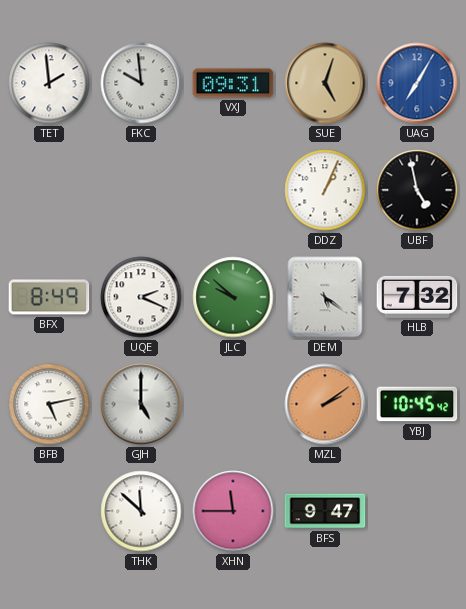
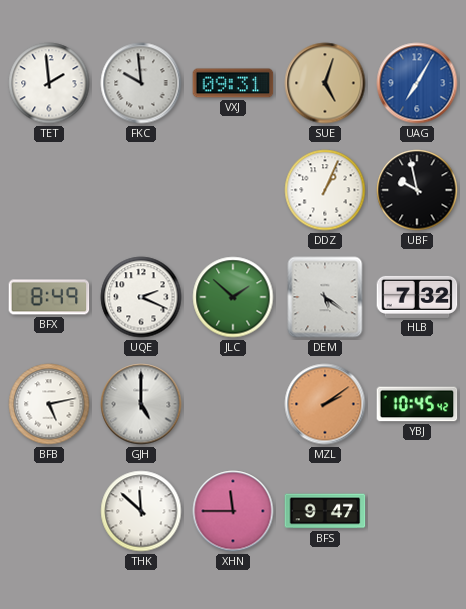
UBF: 4:58 -> 9:58 (417, 190)
JLC: 9:52 -> 1:52 (233, 297)
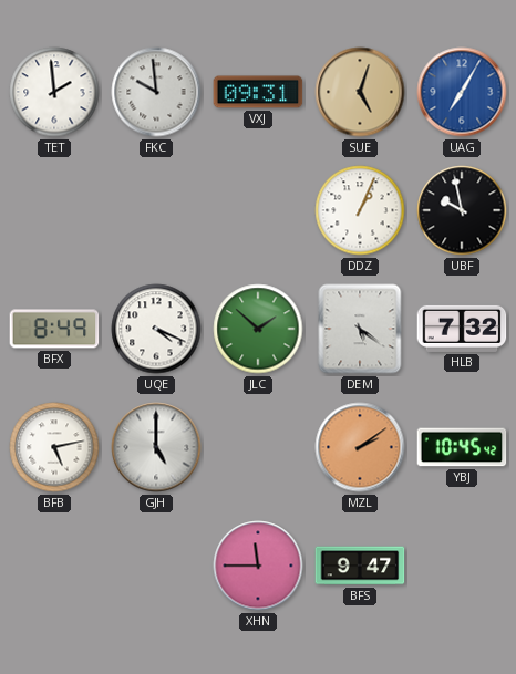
UQE: 2:19 -> 4:19 (156, 329)
THK: 11:52 -> none (141, 511)
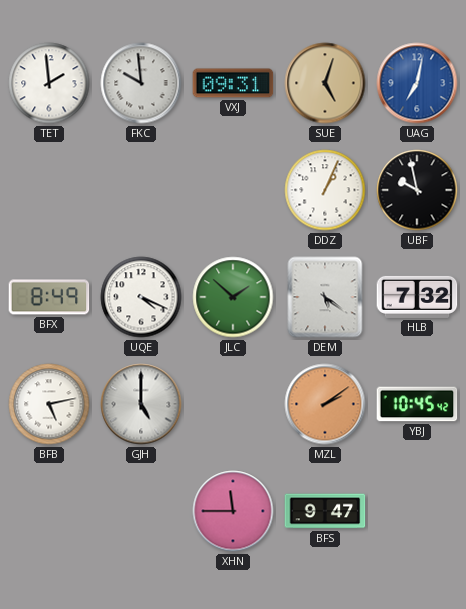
UAG: 7:05 -> 7:02 (417, 83)
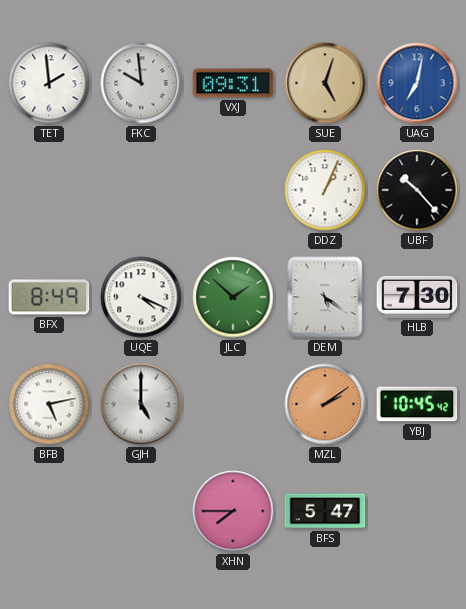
UBF: 9:58 -> 10:23 (417, 190)
HLB: 7:32 -> 7:30 (417, 297)
XHN: 11:45 -> 7:45 (233, 511)
BFS: 9:47 -> 5:47 (325, 511)
